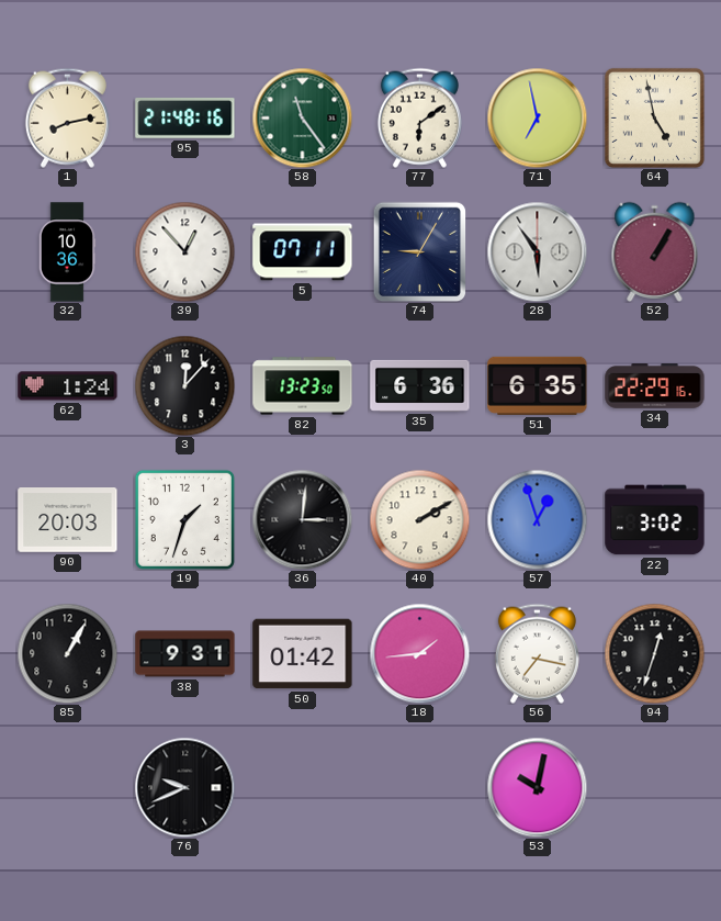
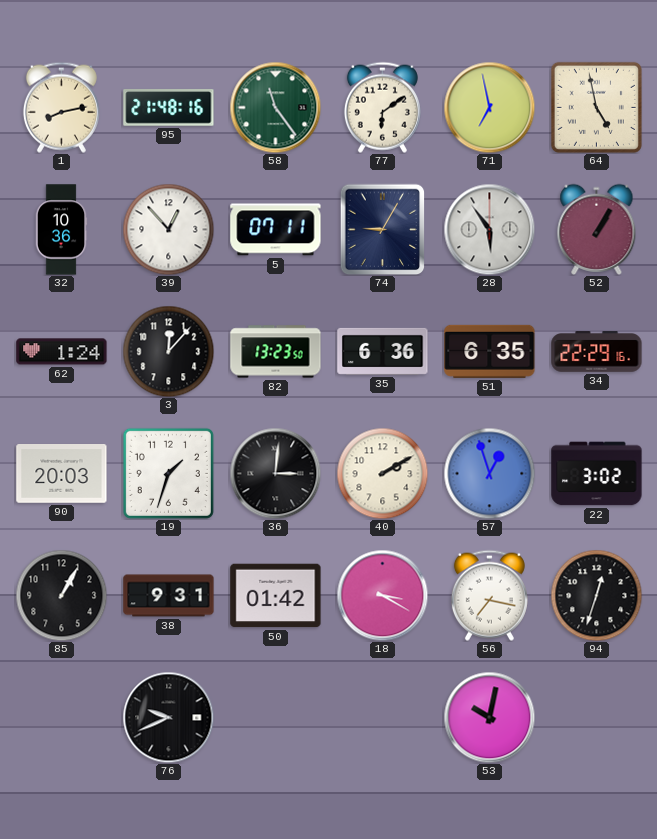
18: 1:44 -> 3:20 (382, 595)
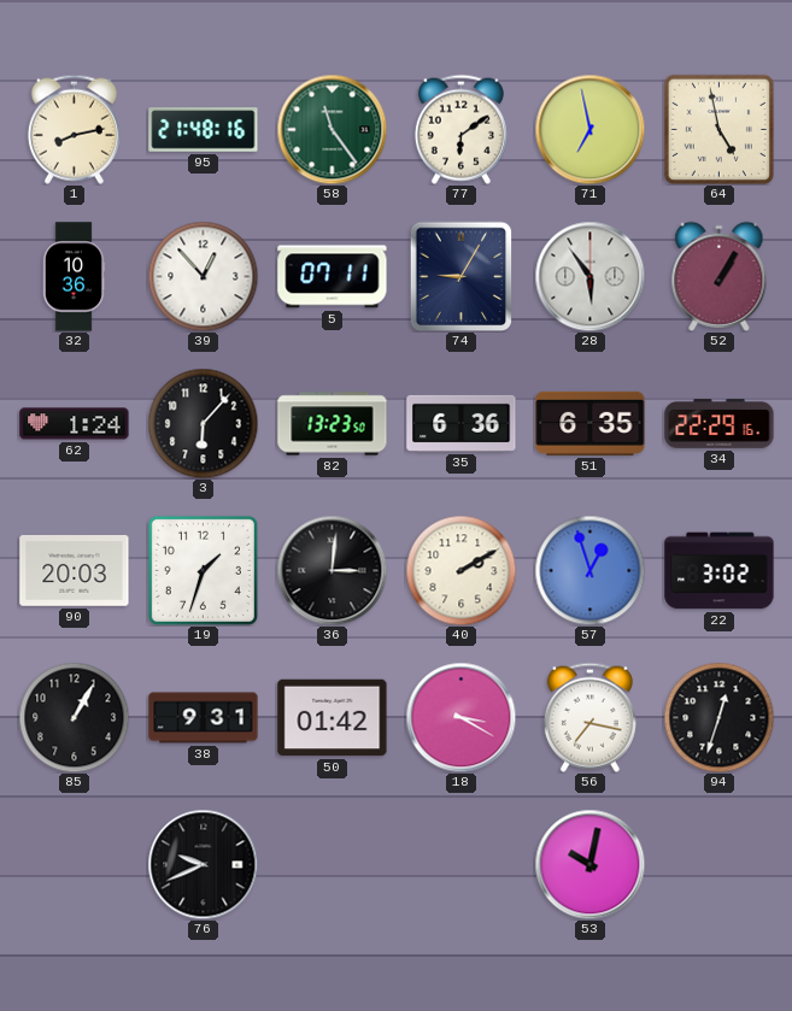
3: 12:07 -> 6:07 (203, 423)
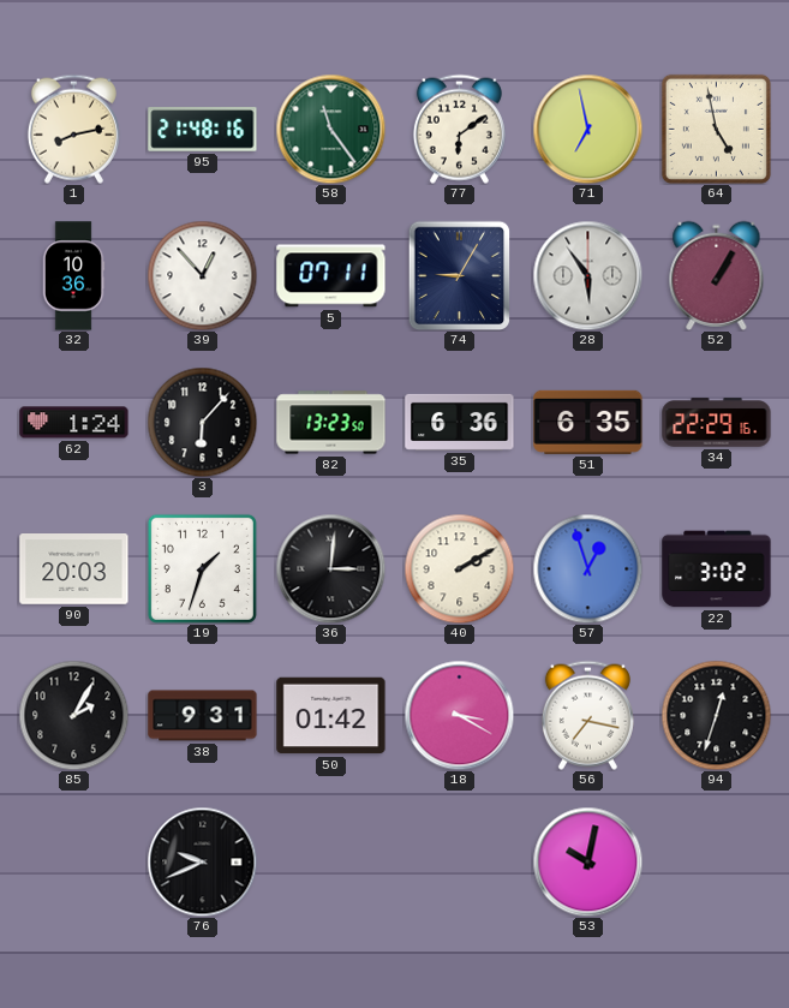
85: 1:05 -> 2:05 (73, 715)
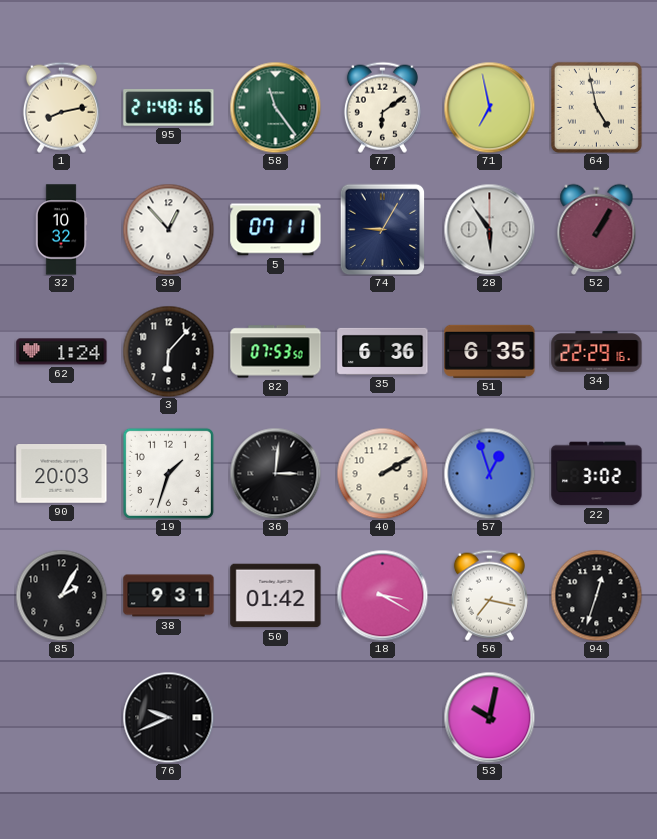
32: 10:36 -> 10:32 (61, 230)
82: 13:23 -> 07:53 (276, 352)
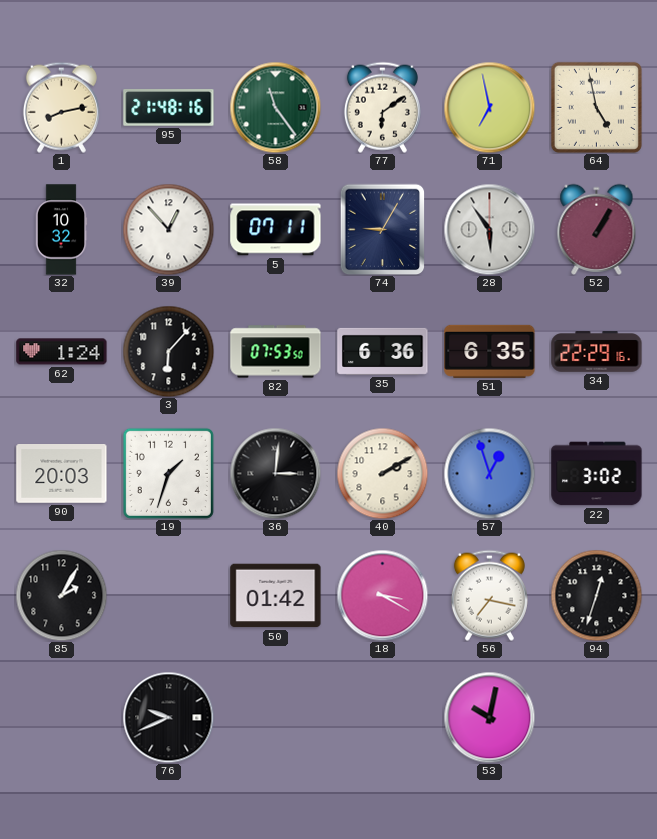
38: 9:31 -> none (169, 596)
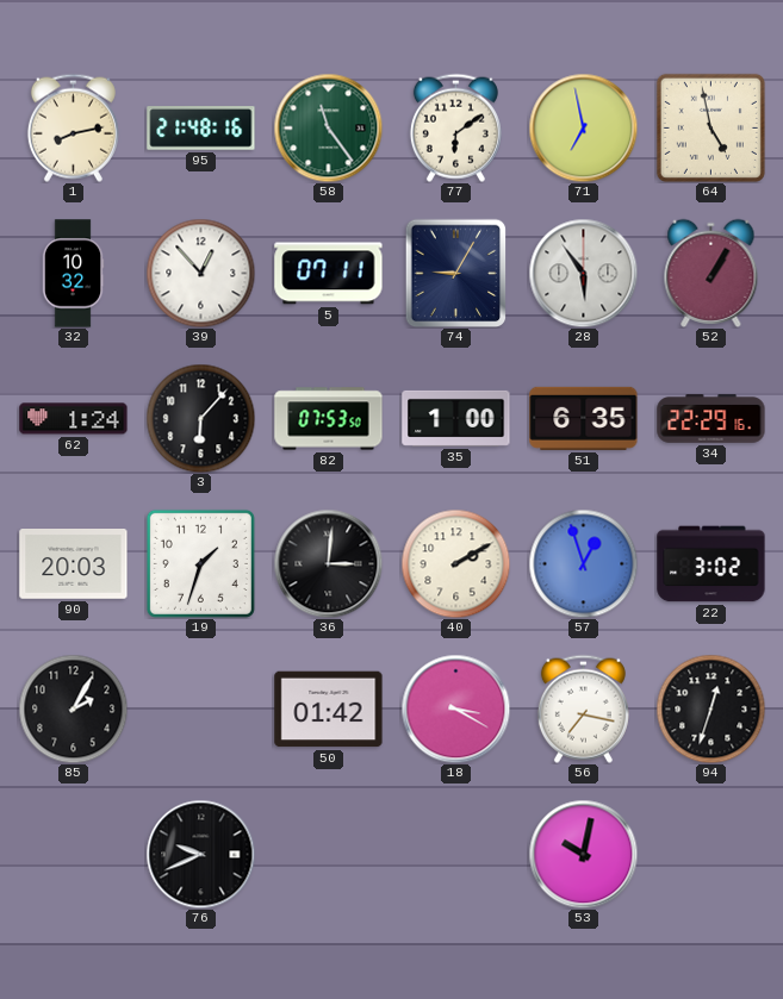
35: 6:36 -> 1:00 (456, 418)
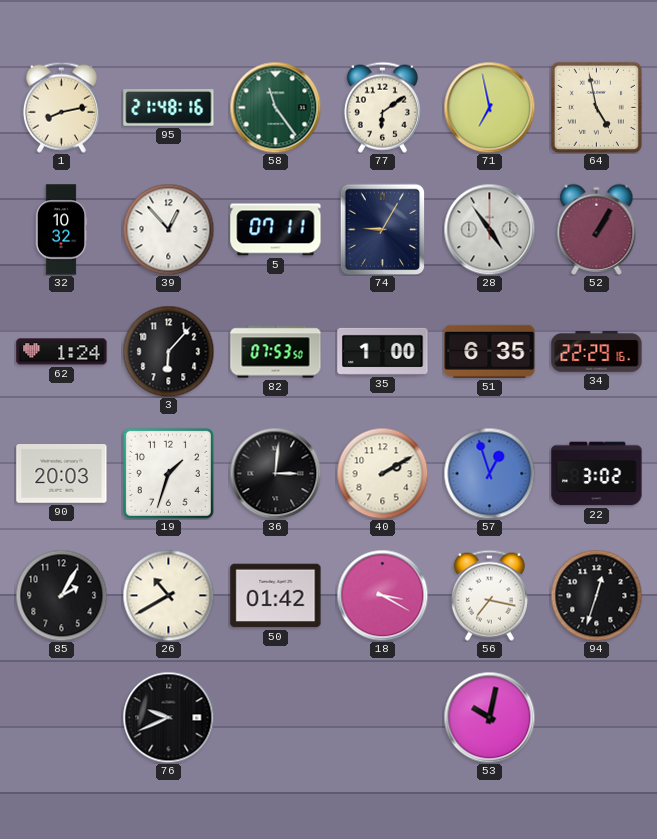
28: 5:54 -> 4:54 (489, 229)
26: none -> 10:40 (168, 595)
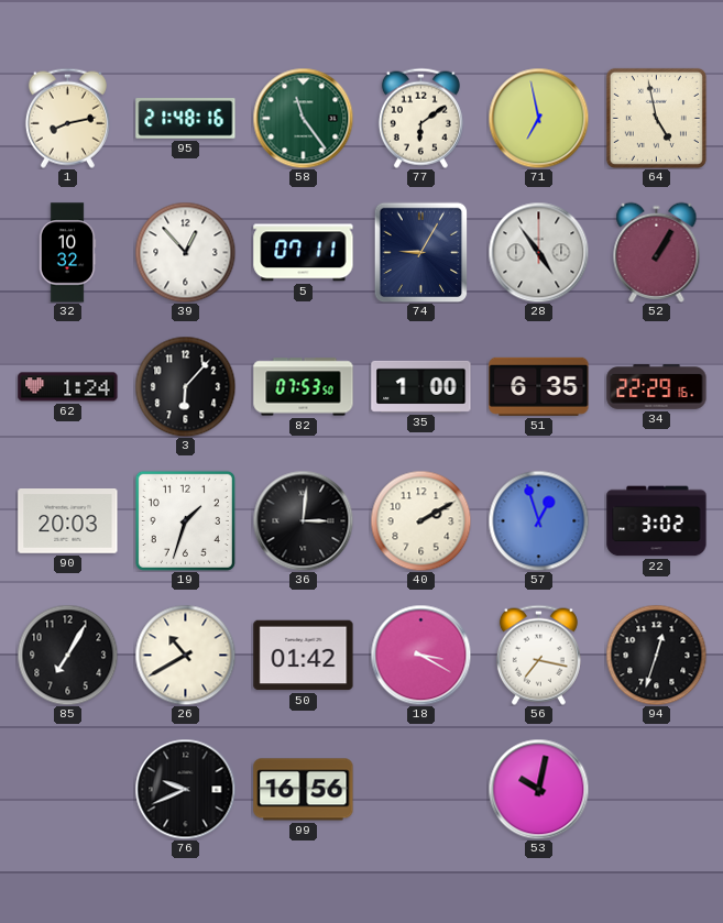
85: 2:05 -> 7:05 (67, 655)
99: none -> 16:56 (304, 790)
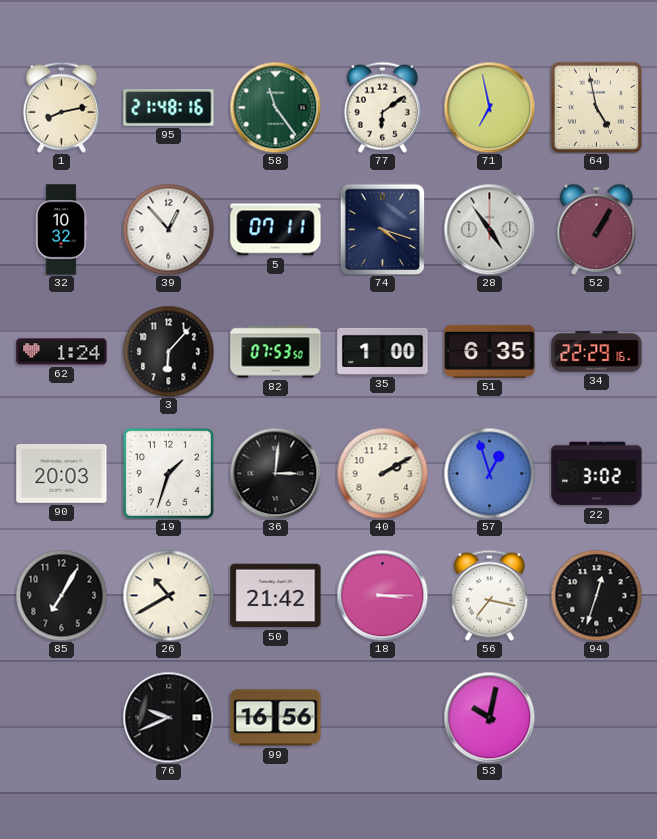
74: 9:05 -> 4:18 (383, 229)
50: 01:42 -> 21:42 (276, 596)
18: 3:20 -> 3:15 (382, 595)
